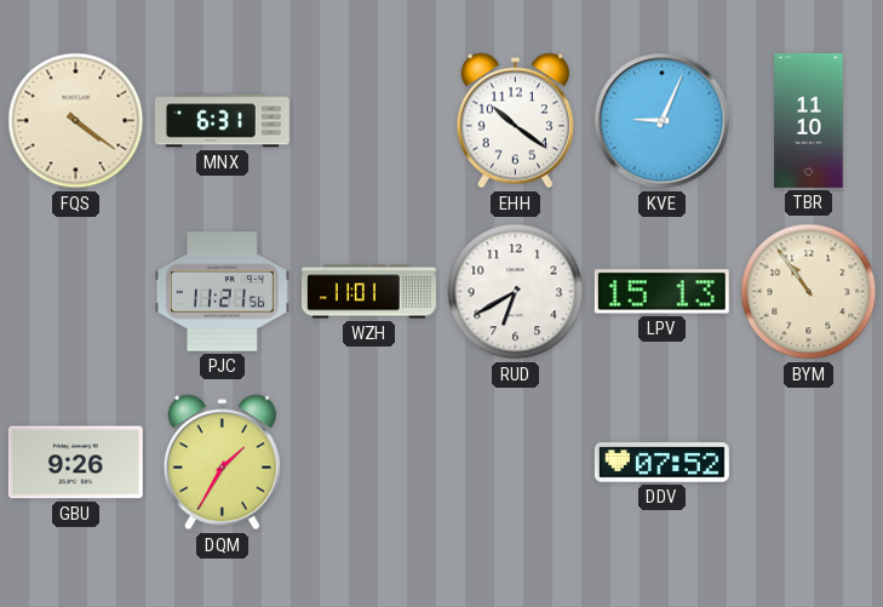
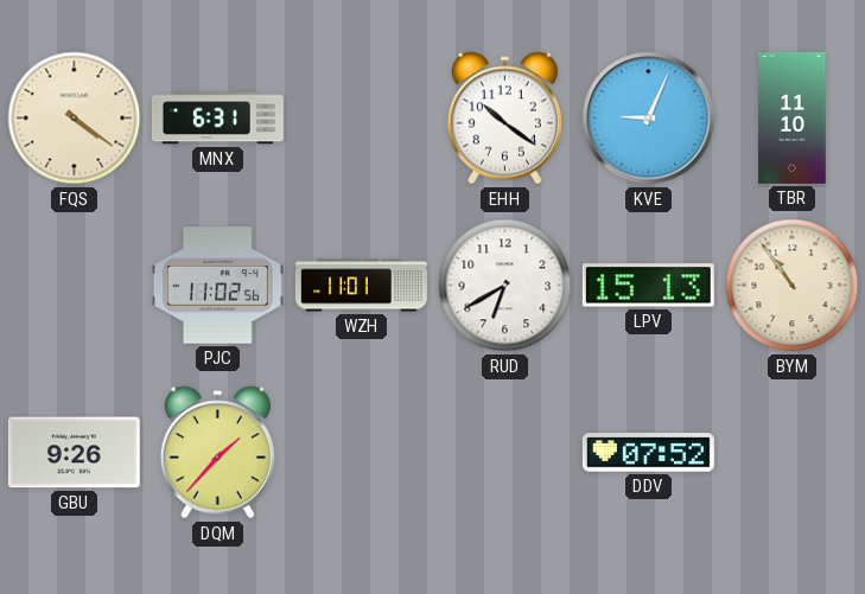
PJC: 11:21 -> 11:02 (217, 286)
DQM: 1:35 -> 1:37 (217, 453)
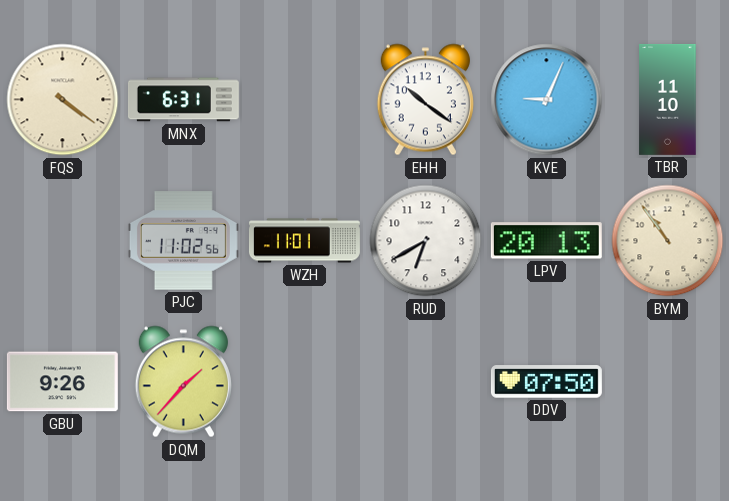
LPV: 15:13 -> 20:13 (546, 241)
DDV: 07:52 -> 07:50 (546, 382)
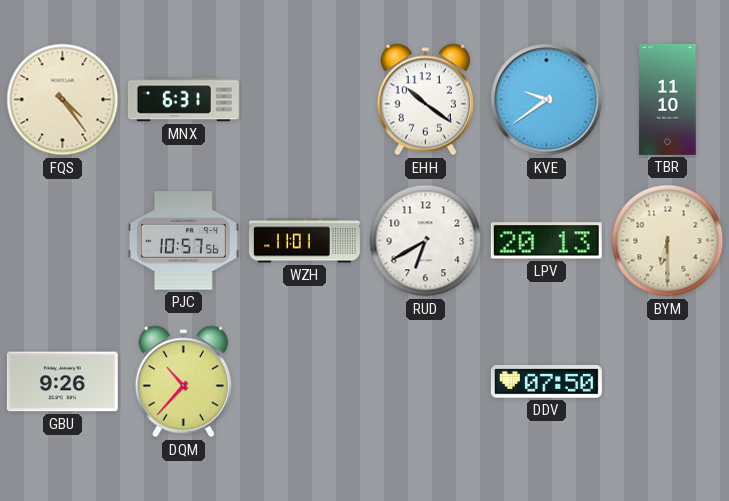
FQS: 4:21 -> 4:24 (63, 100)
KVE: 9:04 -> 9:39 (547, 100)
PJC: 11:02 -> 10:57 (183, 241)
BYM: 10:54 -> 6:30 (668, 241)
DQM: 1:37 -> 10:37 (183, 382)
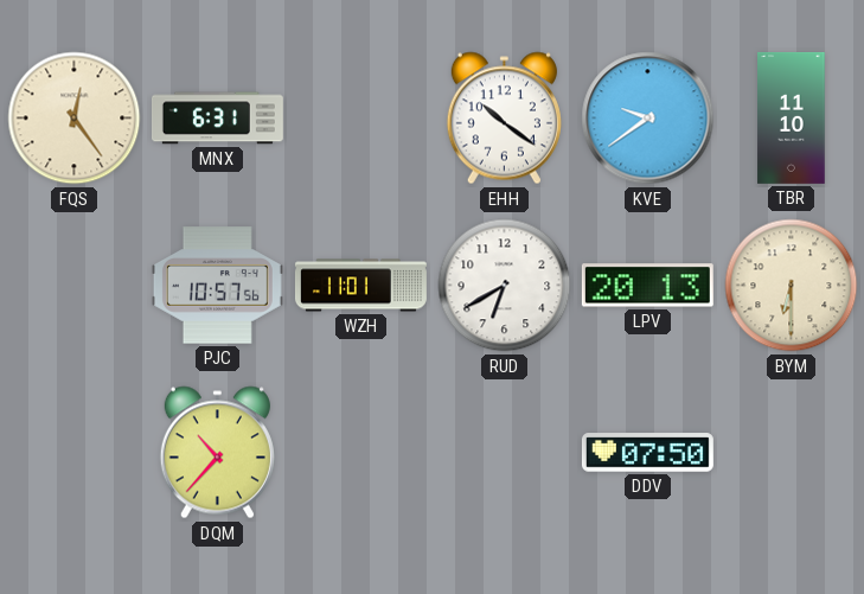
FQS: 4:24 -> 12:24 (75, 119)
GBU: 9:26 -> none (62, 382)
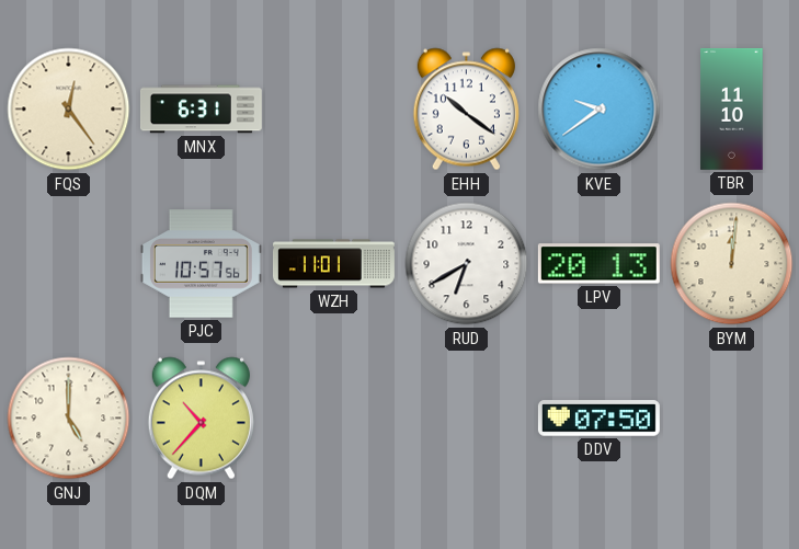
BYM: 6:30 -> 12:01 (732, 264)
GNJ: none -> 5:00 (69, 419)
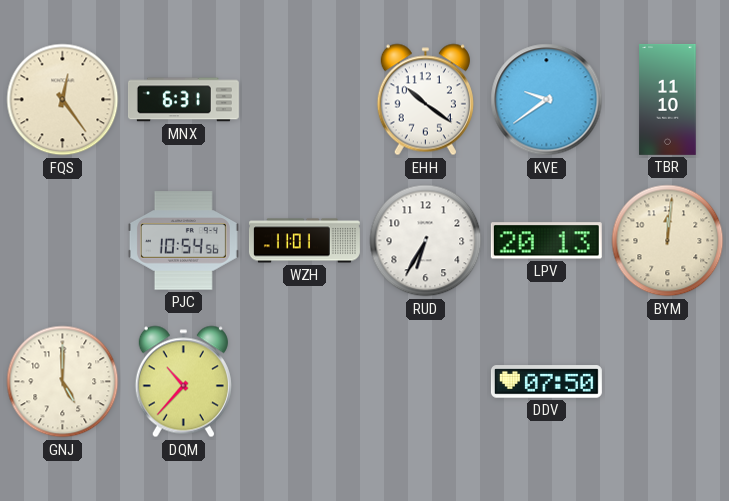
PJC: 10:57 -> 10:54 (183, 241)
RUD: 6:40 -> 6:35 (426, 241)
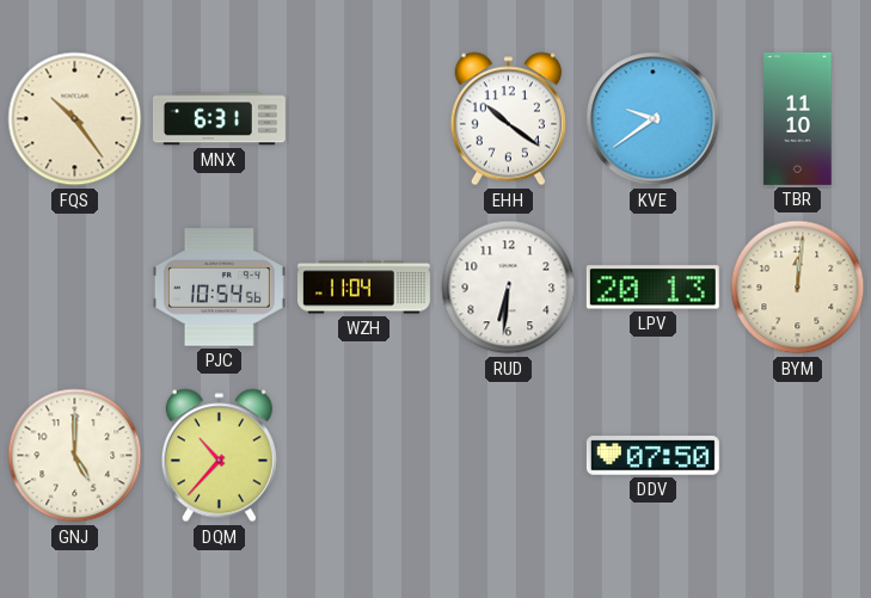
FQS: 12:24 -> 10:24 (75, 119)
WZH: 11:01 -> 11:04 (363, 288)
RUD: 6:35 -> 6:31 (509, 288)
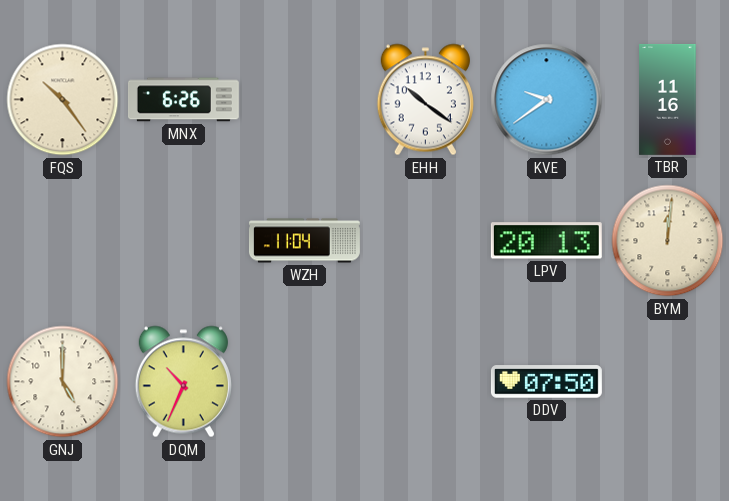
MNX: 6:31 -> 6:26 (183, 100)
TBR: 11:10 -> 11:16 (668, 99)
PJC: 10:54 -> none (219, 288)
RUD: 6:31 -> none (509, 288)
DQM: 10:37 -> 10:34 (183, 382)
